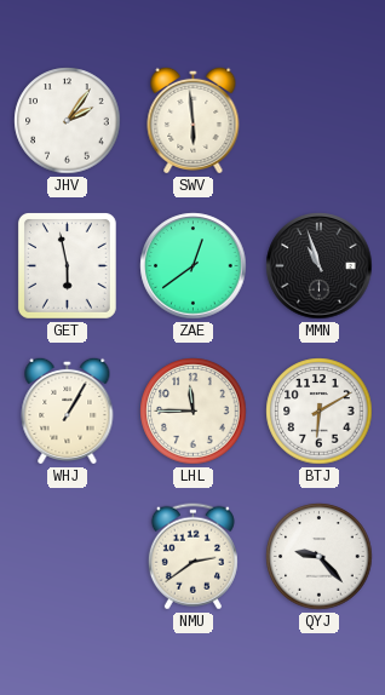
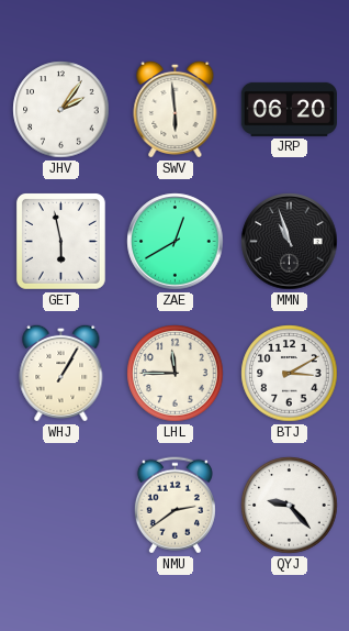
JRP: none -> 06:20 (289, 109)
ZAE: 12:39 -> 12:40 (176, 242)
BTJ: 6:10 -> 3:10 (290, 374)
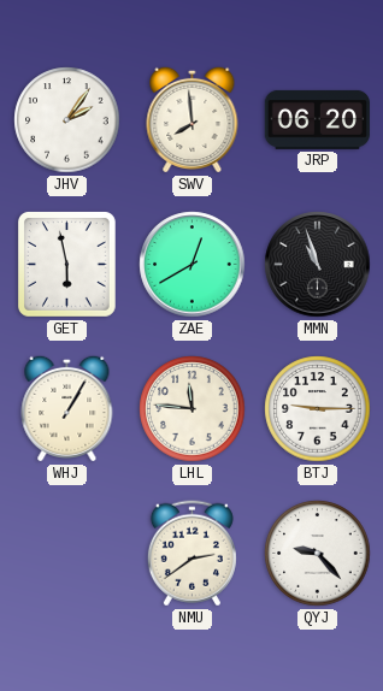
SWV: 5:59 -> 7:59 (193, 119)
LHL: 11:45 -> 11:46 (193, 409)
BTJ: 3:10 -> 9:15 (318, 409)
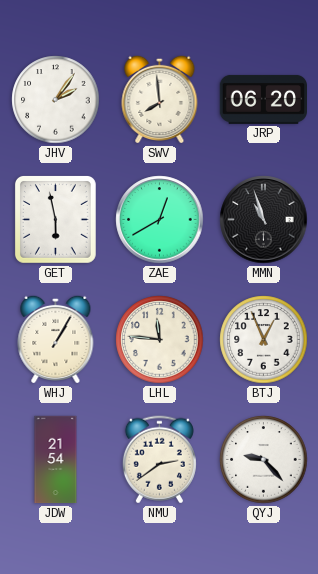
BTJ: 9:15 -> 12:56 (264, 340)
JDW: none -> 21:54 (56, 460)
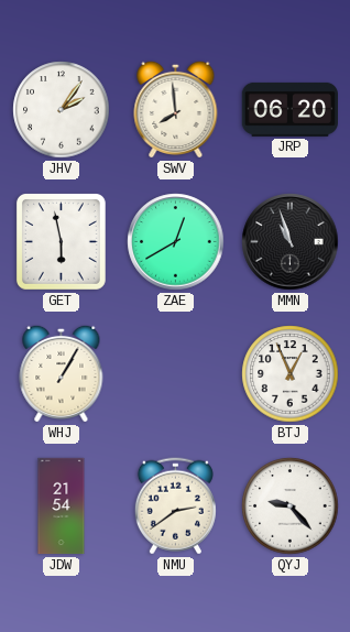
LHL: 11:46 -> none (160, 340)
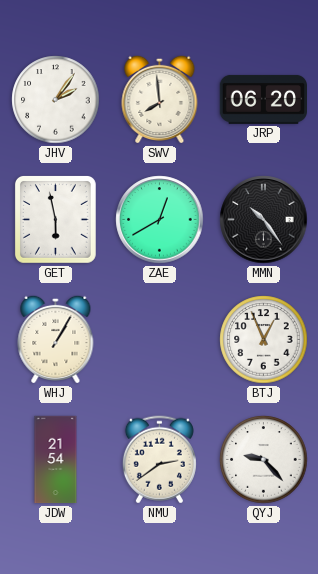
MMN: 10:57 -> 10:24 (264, 220)
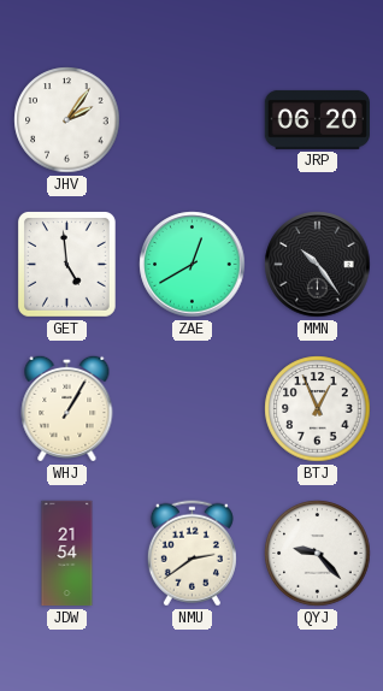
SWV: 7:59 -> none (160, 99)
GET: 5:58 -> 4:59 (66, 264)
